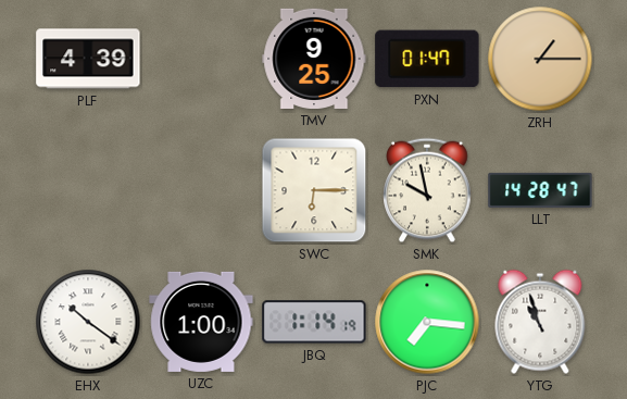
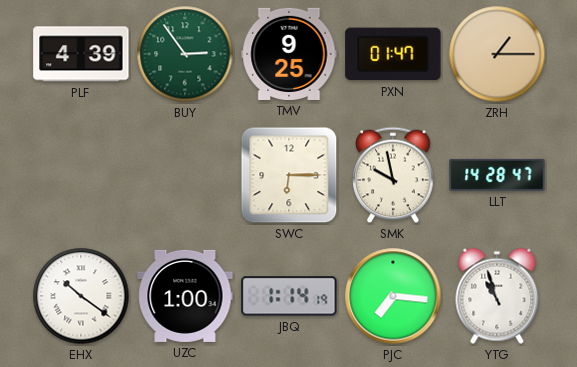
BUY: none -> 2:54 (185, 54)
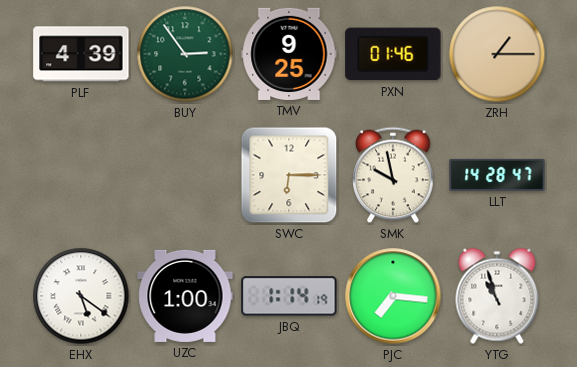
PXN: 01:47 -> 01:46 (393, 54)
EHX: 10:21 -> 5:21 (81, 296)
